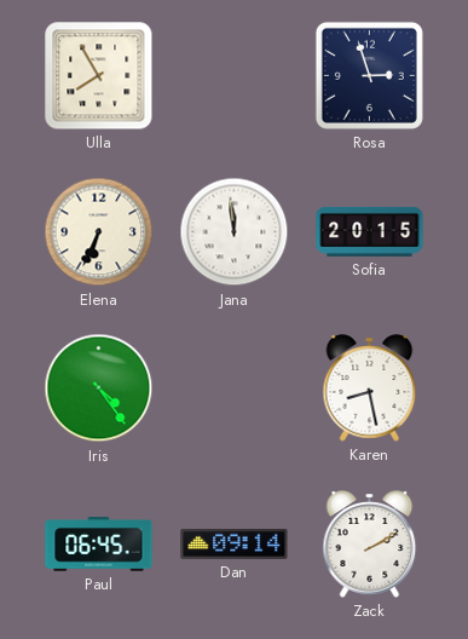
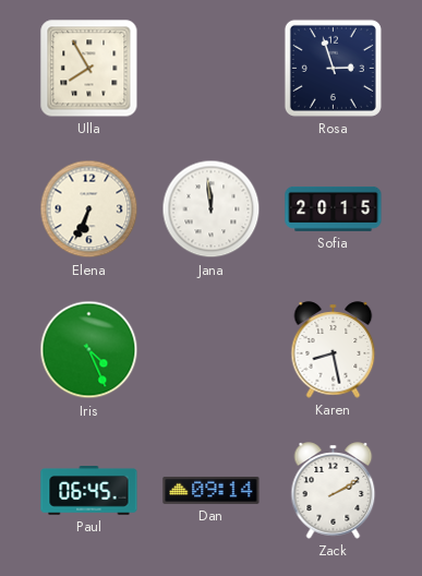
Iris: 4:24 -> 4:26 (89, 350)
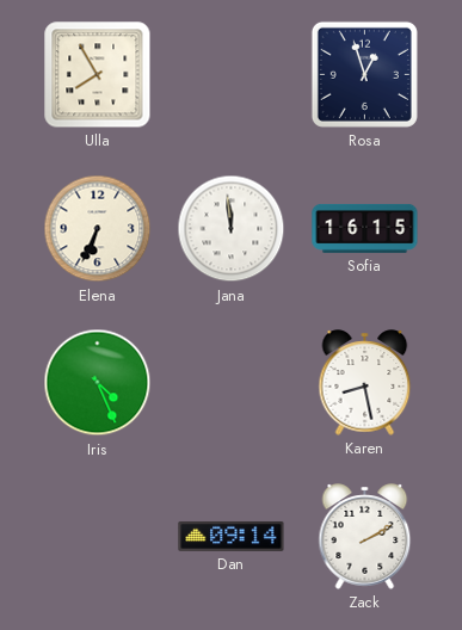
Rosa: 2:57 -> 12:57 (364, 74)
Sofia: 20:15 -> 16:15 (365, 228)
Paul: 06:45 -> none (89, 491)
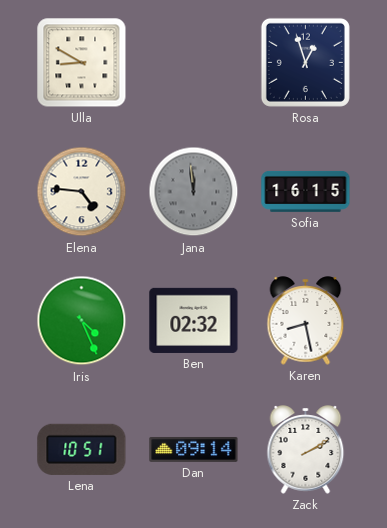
Ulla: 7:55 -> 8:50 (82, 63)
Elena: 6:34 -> 4:46 (82, 192)
Jana dial: white -> grey (194, 192)
Ben: none -> 02:32 (194, 320)
Lena: none -> 10:51 (82, 449)
